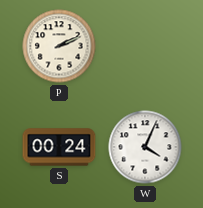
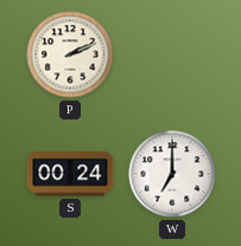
W: 4:04 -> 7:00 (172, 174)
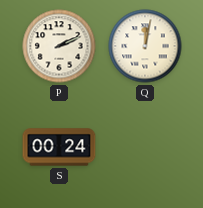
Q: none -> 12:02 (145, 46)
W: 7:00 -> none (172, 174)
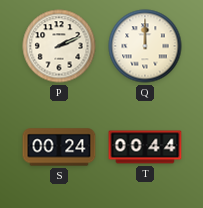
Q: 12:02 -> 12:00 (145, 46)
T: none -> 00:44 (145, 147)
